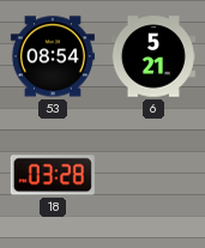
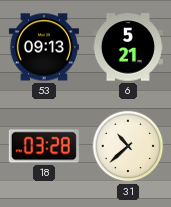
53: 08:54 -> 09:13 (44, 47)
31: none -> 10:38 (128, 146)
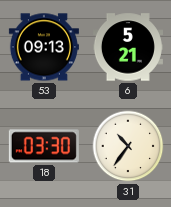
18: 03:28 -> 03:30 (44, 146)
31: 10:38 -> 10:36 (128, 146)
